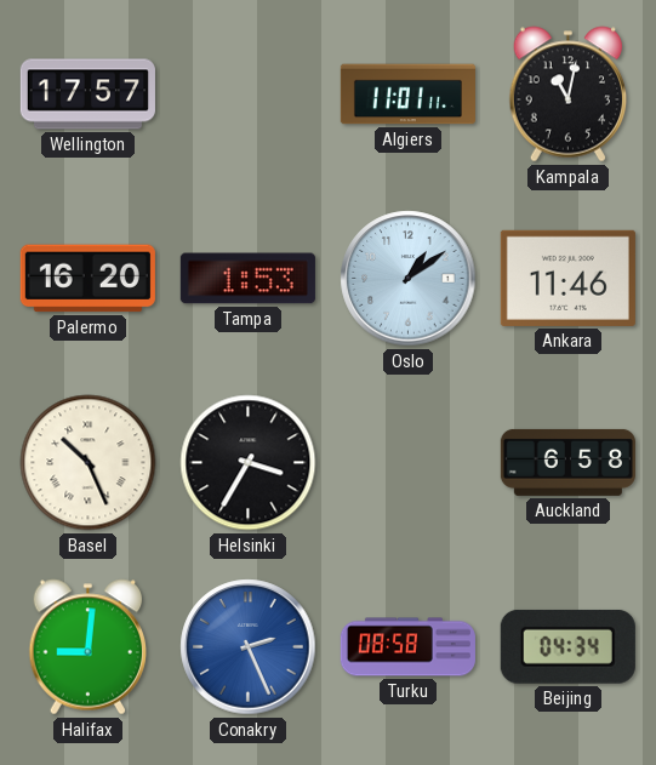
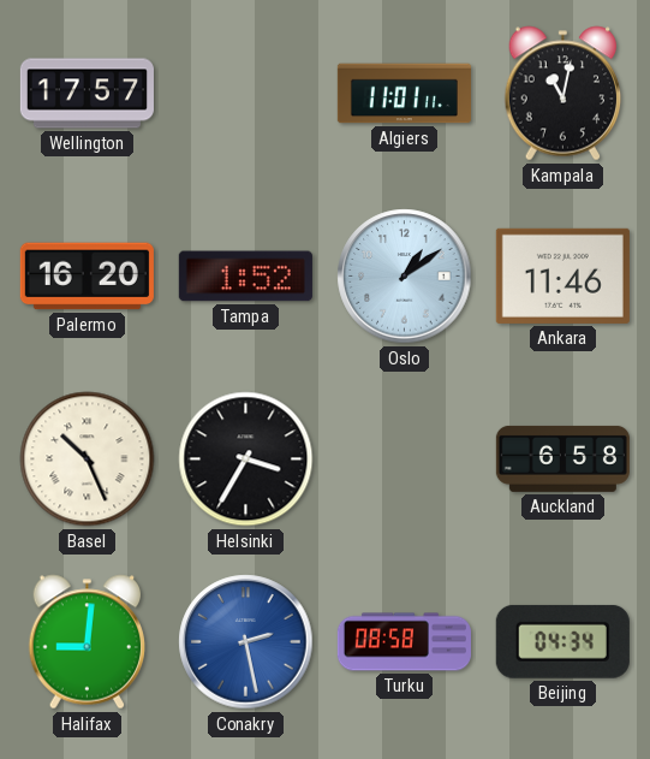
Tampa: 1:53 -> 1:52 (245, 277)
Conakry: 2:26 -> 2:28 (246, 642)
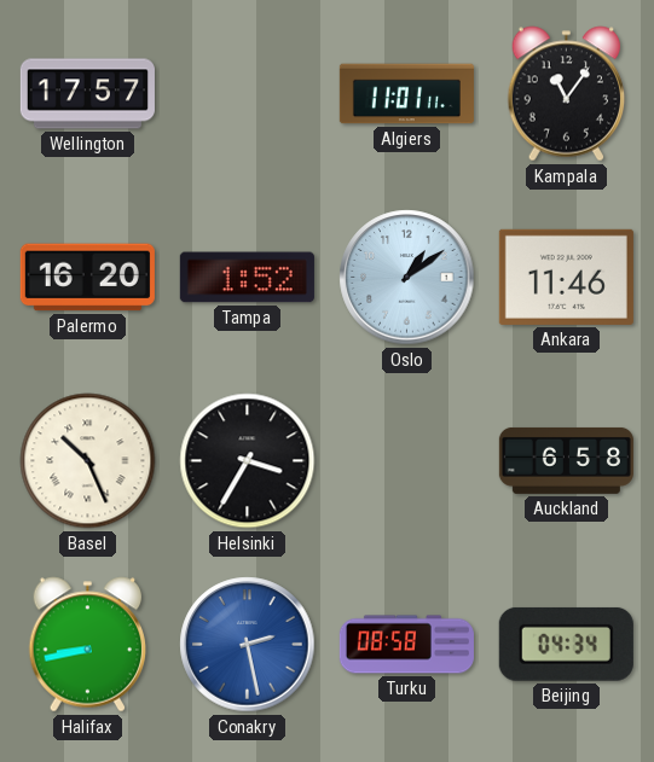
Kampala: 11:02 -> 11:06 (567, 94)
Halifax: 9:01 -> 8:43 (88, 645)
